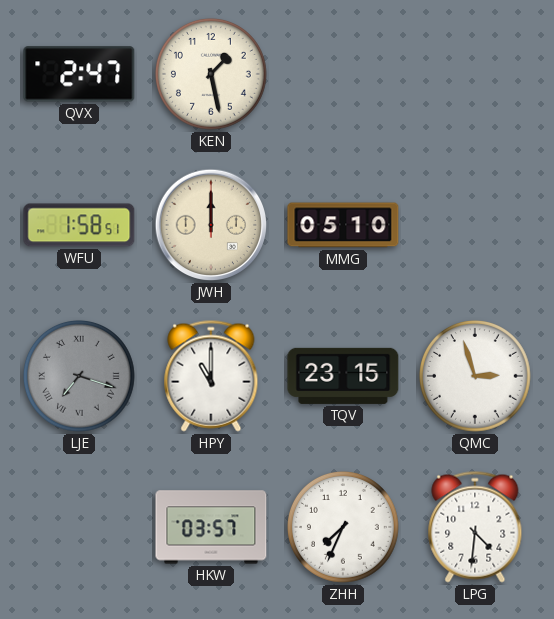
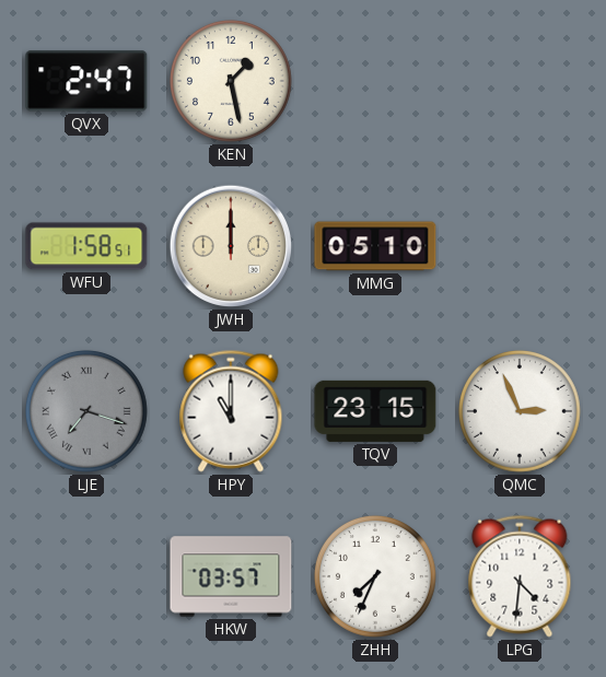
QMC: 2:57 -> 2:56 (520, 411)
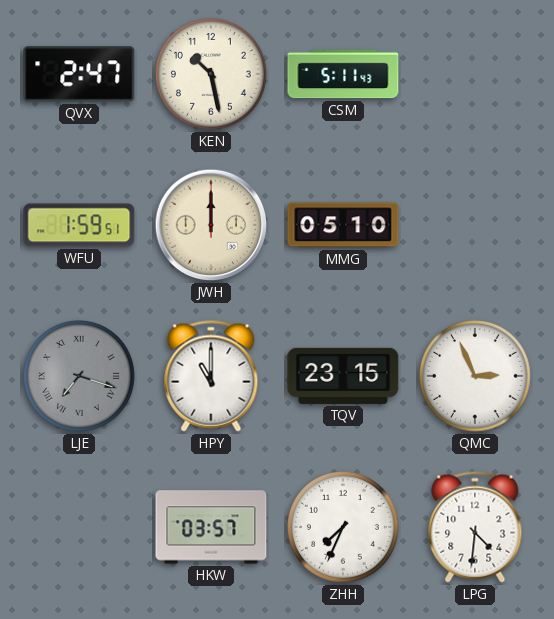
KEN: 1:28 -> 10:28 (211, 74)
CSM: none -> 5:11 (343, 74)
WFU: 1:58 -> 1:59 (79, 225)
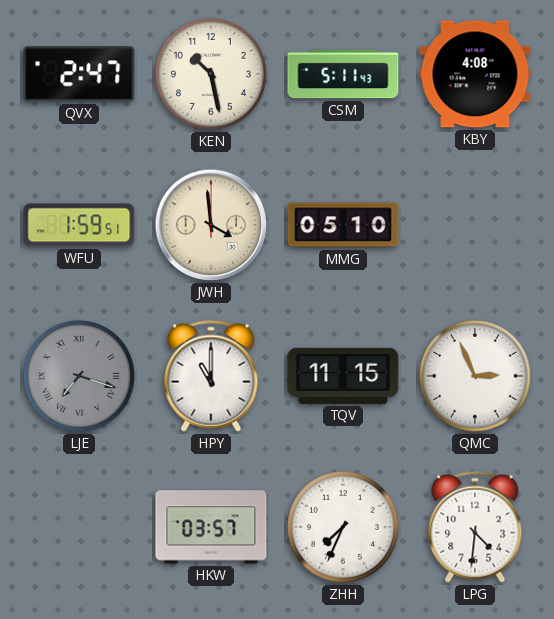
KBY: none -> 4:08 (475, 74)
JWH: 12:00 -> 3:59 (211, 225)
TQV: 23:15 -> 11:15 (343, 376)
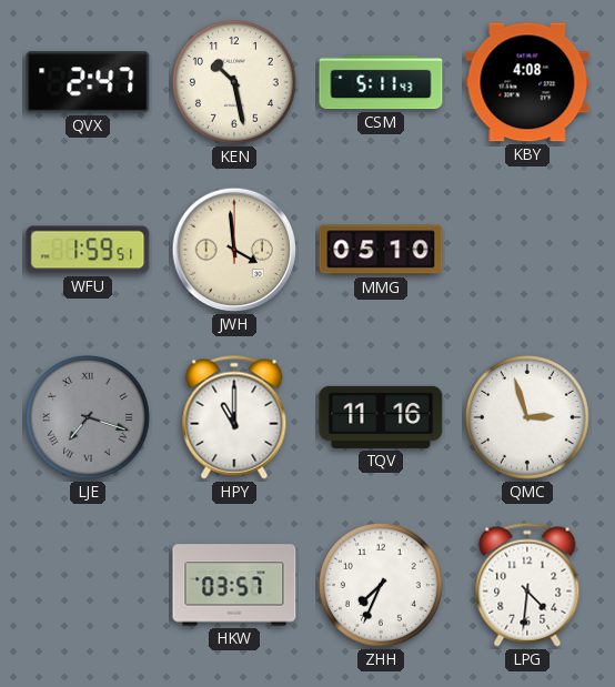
TQV: 11:15 -> 11:16 (381, 417)
QMC: 2:56 -> 2:57 (527, 417)
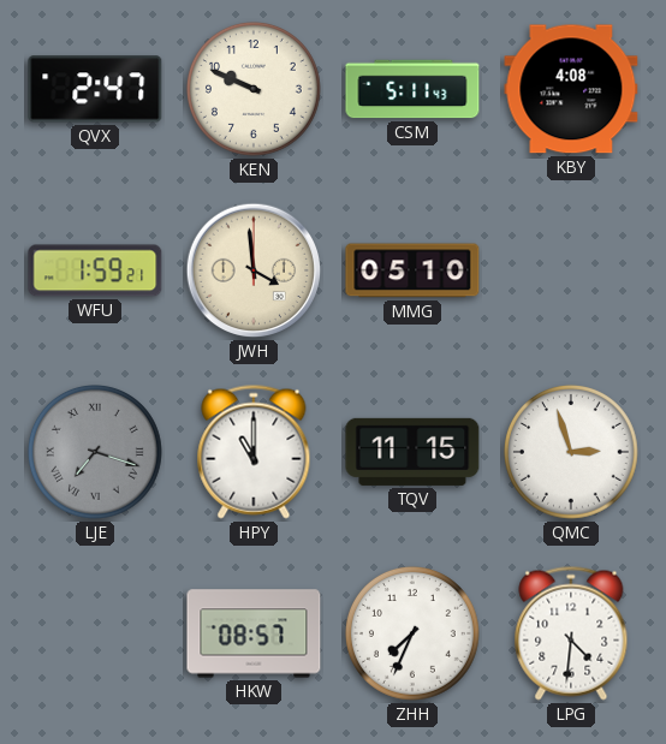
KEN: 10:28 -> 9:49 (254, 89)
WFU: 1:59:51 -> 1:59:21 (95, 270)
TQV: 11:16 -> 11:15 (412, 452)
HKW: 03:57 -> 08:57 (254, 633)
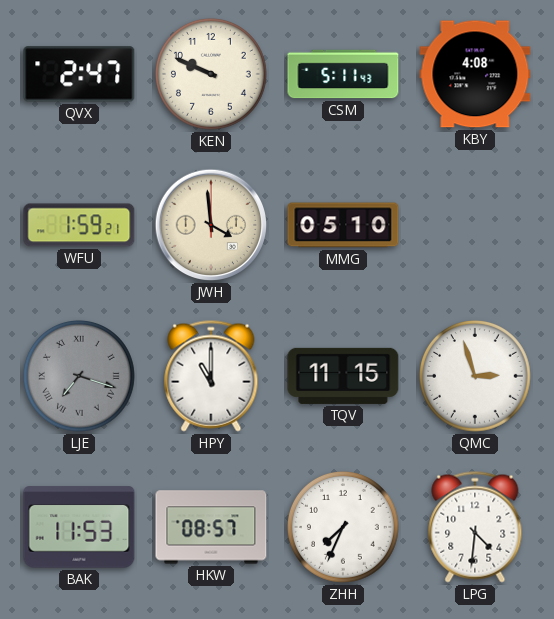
BAK: none -> 11:53 (79, 527)
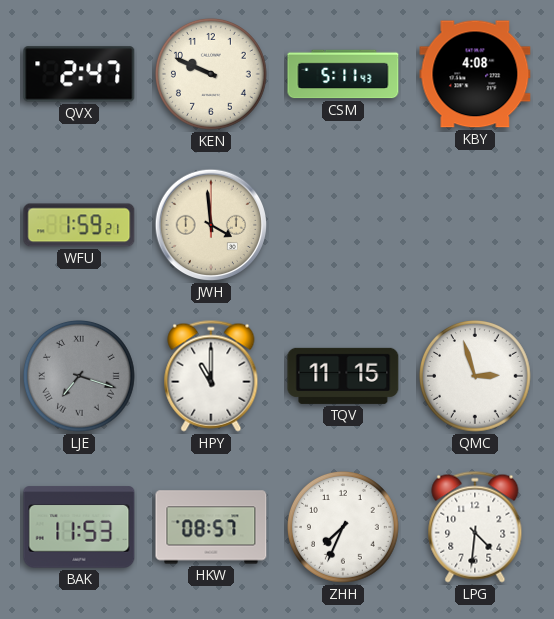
MMG: 05:10 -> none (343, 225)
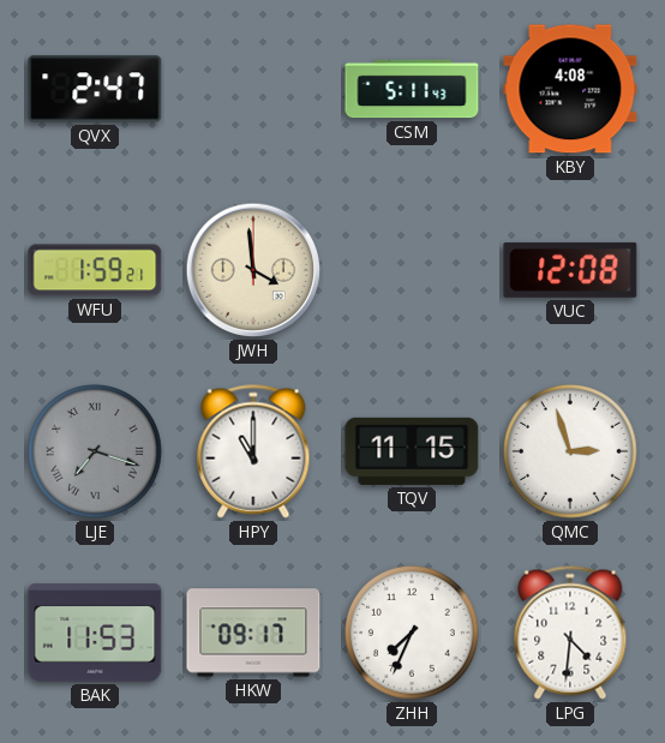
KEN: 9:49 -> none (211, 74)
VUC: none -> 12:08 (570, 270)
HKW: 08:57 -> 09:17 (253, 633)
